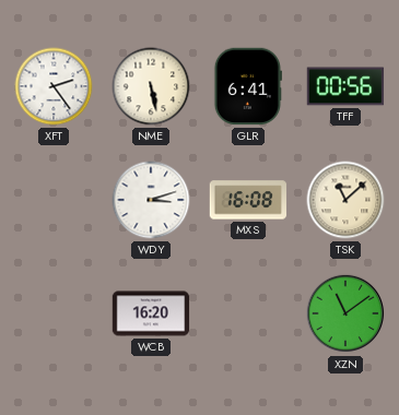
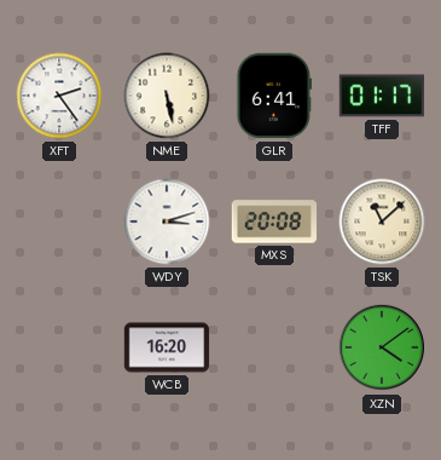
TFF: 00:56 -> 01:17 (382, 96)
MXS: 16:08 -> 20:08 (274, 222)
XZN: 11:09 -> 4:09 (382, 347)
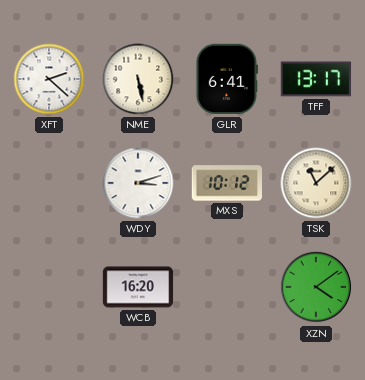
XFT: 2:24 -> 2:22 (49, 79)
TFF: 01:17 -> 13:17 (316, 79)
MXS: 20:08 -> 10:12 (227, 183)
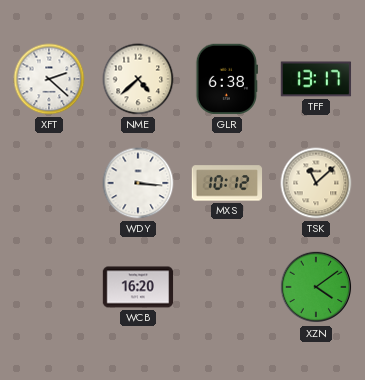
NME: 5:28 -> 4:38 (138, 79)
GLR: 6:41 -> 6:38 (227, 79)
WDY: 3:12 -> 3:16 (138, 183)
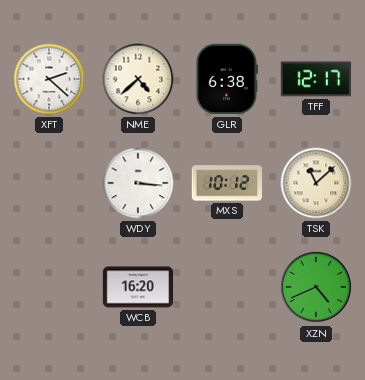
TFF: 13:17 -> 12:17 (316, 79)
XZN: 4:09 -> 4:41 (316, 287)
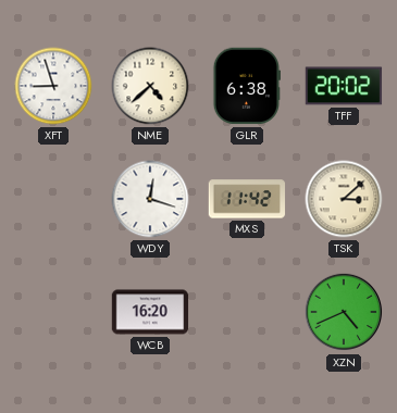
XFT: 2:22 -> 8:57 (53, 86)
TFF: 12:17 -> 20:02 (344, 86)
WDY: 3:16 -> 12:18 (150, 199)
MXS: 10:12 -> 11:42 (247, 199)
TSK: 11:08 -> 3:08 (344, 199)
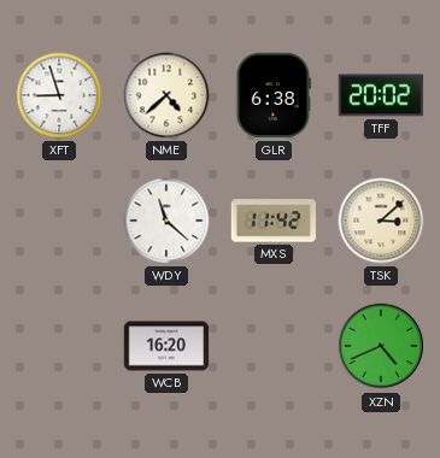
WDY: 12:18 -> 11:22 (166, 221)
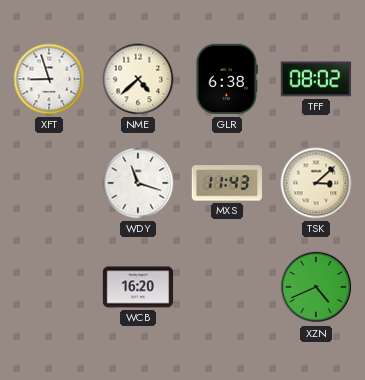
TFF: 20:02 -> 08:02 (316, 79)
WDY: 11:22 -> 11:18 (138, 183)
MXS: 11:42 -> 11:43 (227, 183)
